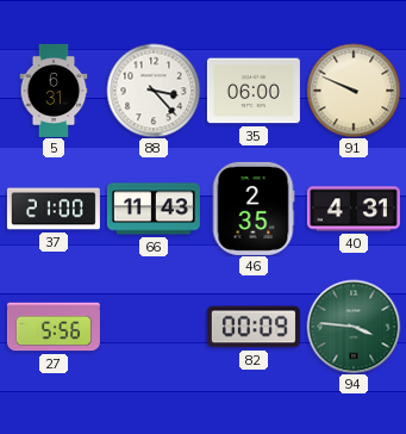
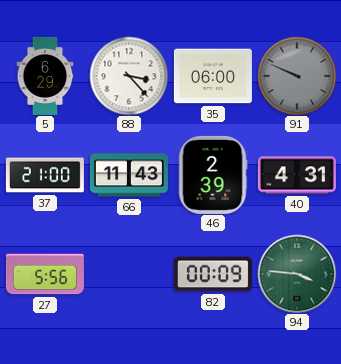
5: 6:31 -> 6:29 (45, 76)
91 dial: cream -> grey (297, 76)
46: 2:35 -> 2:39 (213, 175)
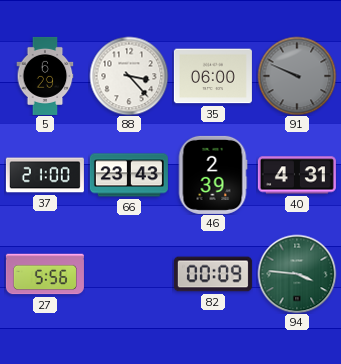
66: 11:43 -> 23:43 (129, 175)
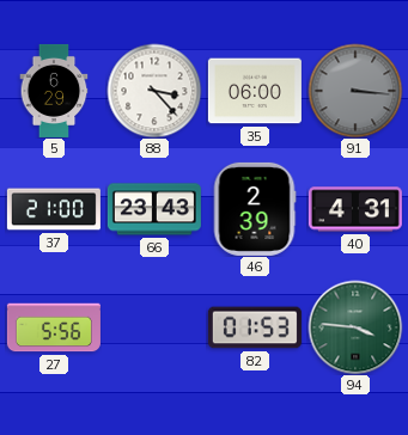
91: 9:49 -> 3:16 (355, 91)
82: 00:09 -> 01:53 (255, 327)
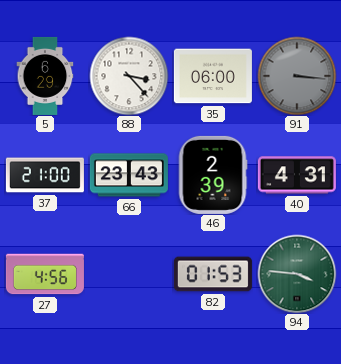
27: 5:56 -> 4:56 (45, 274)
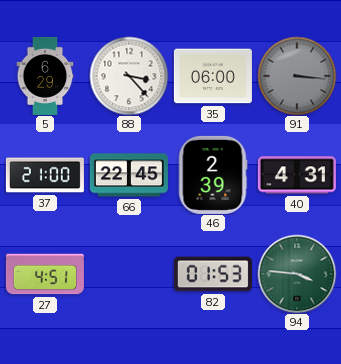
66: 23:43 -> 22:45 (129, 175)
27: 4:56 -> 4:51 (45, 274)
